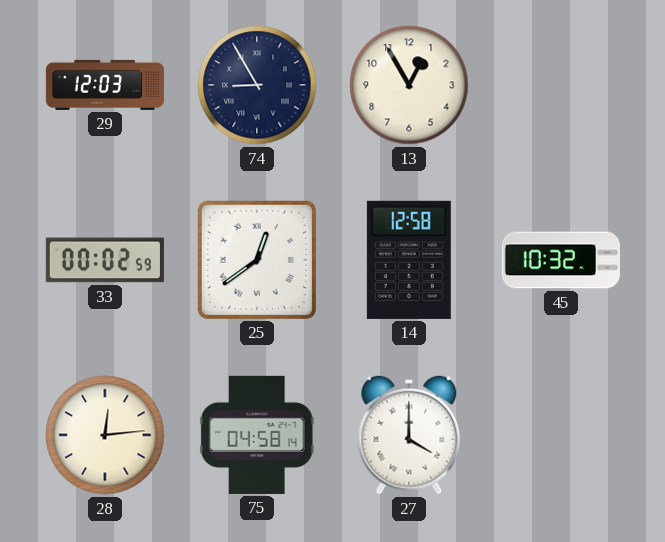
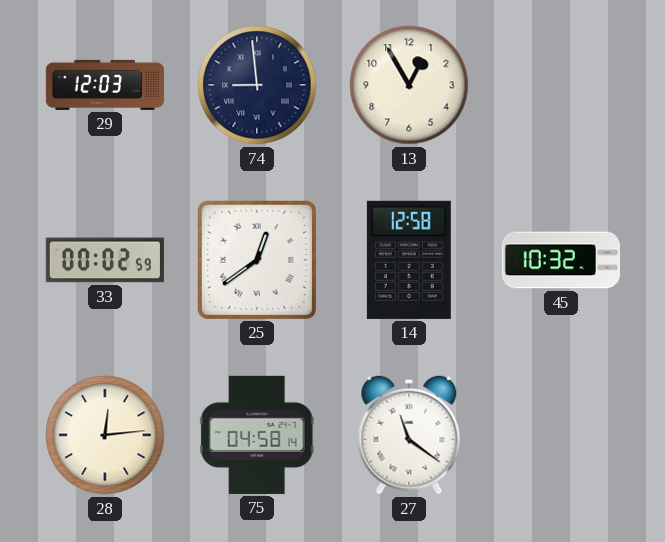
74: 8:55 -> 8:59 (257, 85)
27: 4:00 -> 11:21 (409, 435)
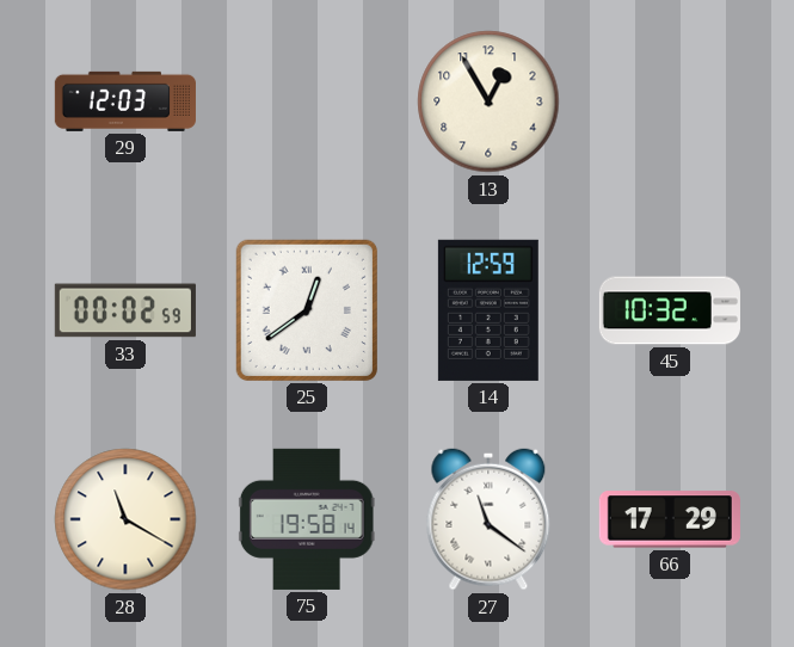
74: 8:59 -> none (257, 85)
14: 12:58 -> 12:59 (488, 310)
28: 12:14 -> 11:20 (125, 519)
75: 04:58 -> 19:58 (307, 519)
66: none -> 17:29 (670, 519)
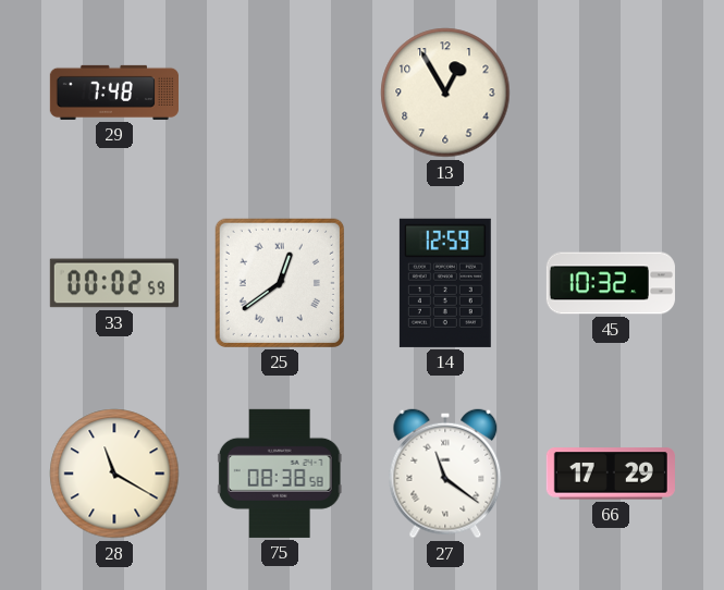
29: 12:03 -> 7:48 (114, 93)
75: 19:58 -> 08:38 (280, 474)
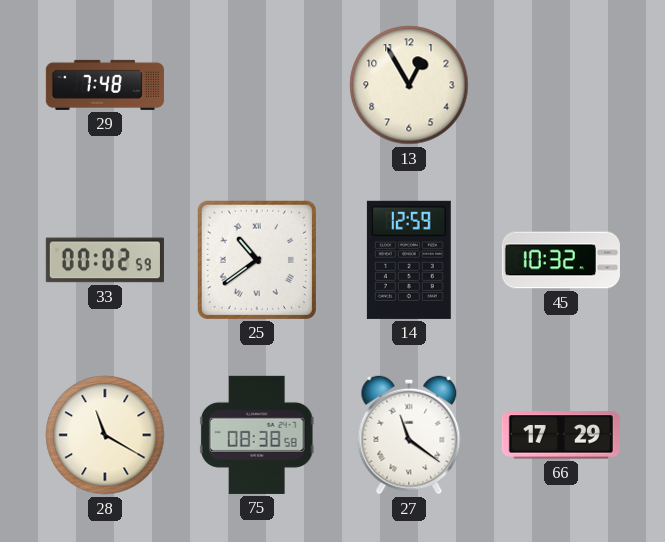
25: 12:39 -> 10:39 (257, 260)
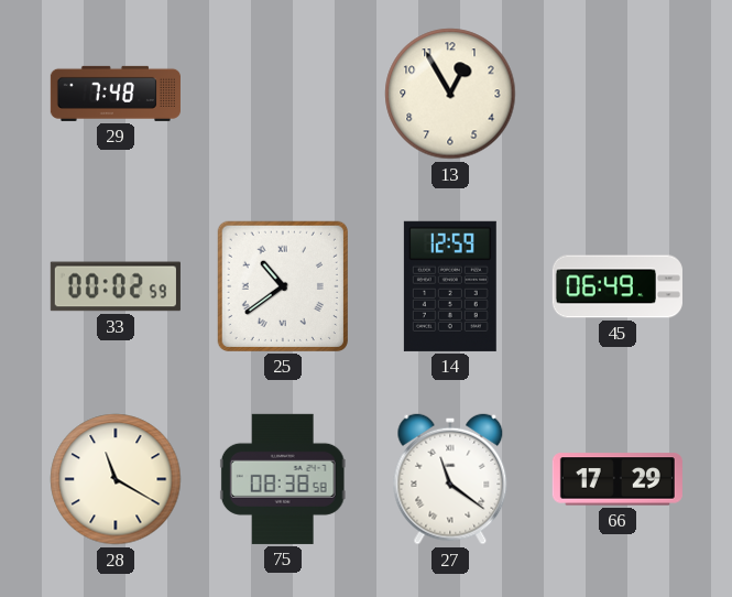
45: 10:32 -> 06:49 (618, 286)
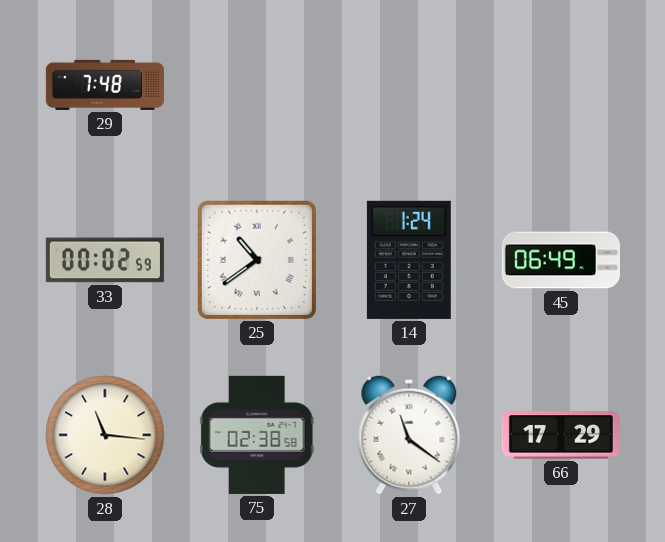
13: 12:55 -> none (450, 94)
14: 12:59 -> 1:24 (409, 260)
28: 11:20 -> 11:16 (105, 435)
75: 08:38 -> 02:38 (257, 435)
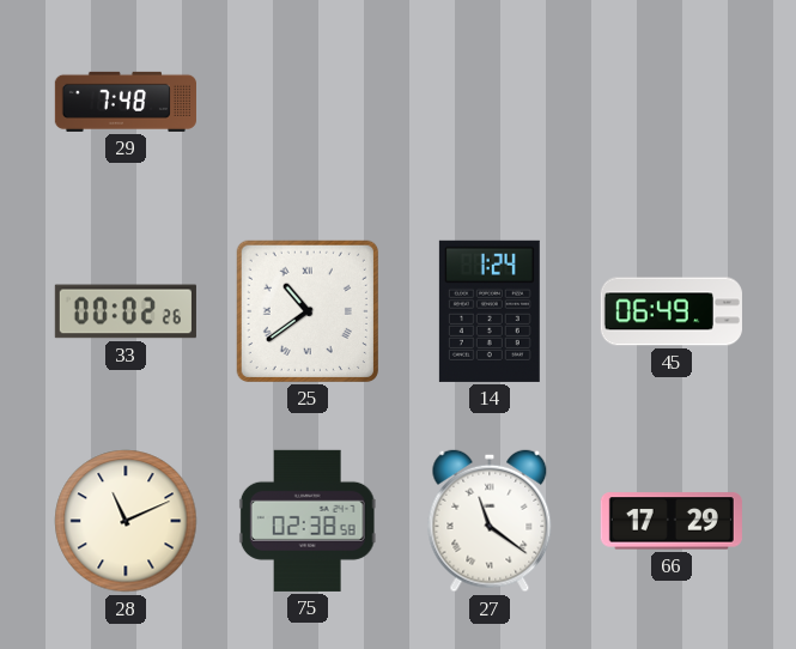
33: 00:02:59 -> 00:02:26 (126, 311)
28: 11:16 -> 11:11 (126, 521)
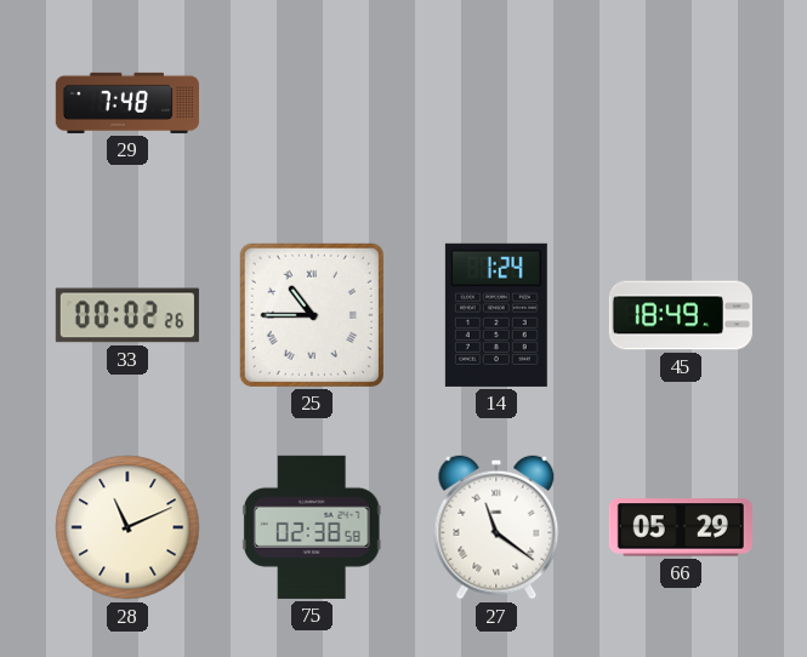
25: 10:39 -> 10:45 (312, 315)
45: 06:49 -> 18:49 (681, 315)
66: 17:29 -> 05:29 (681, 527)
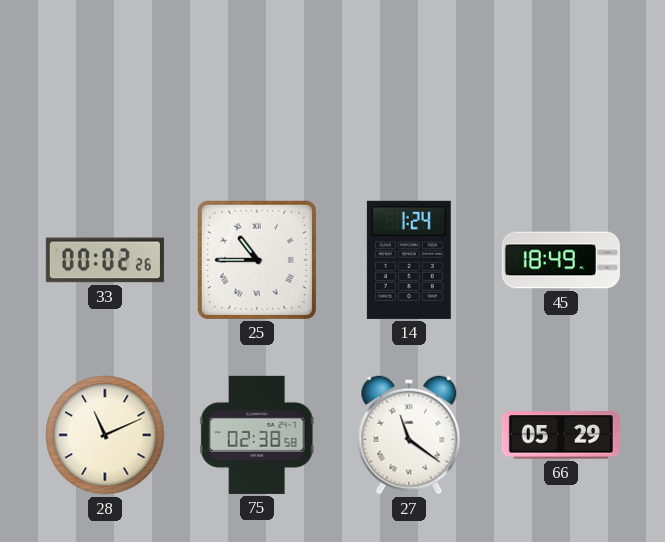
29: 7:48 -> none (127, 103)
